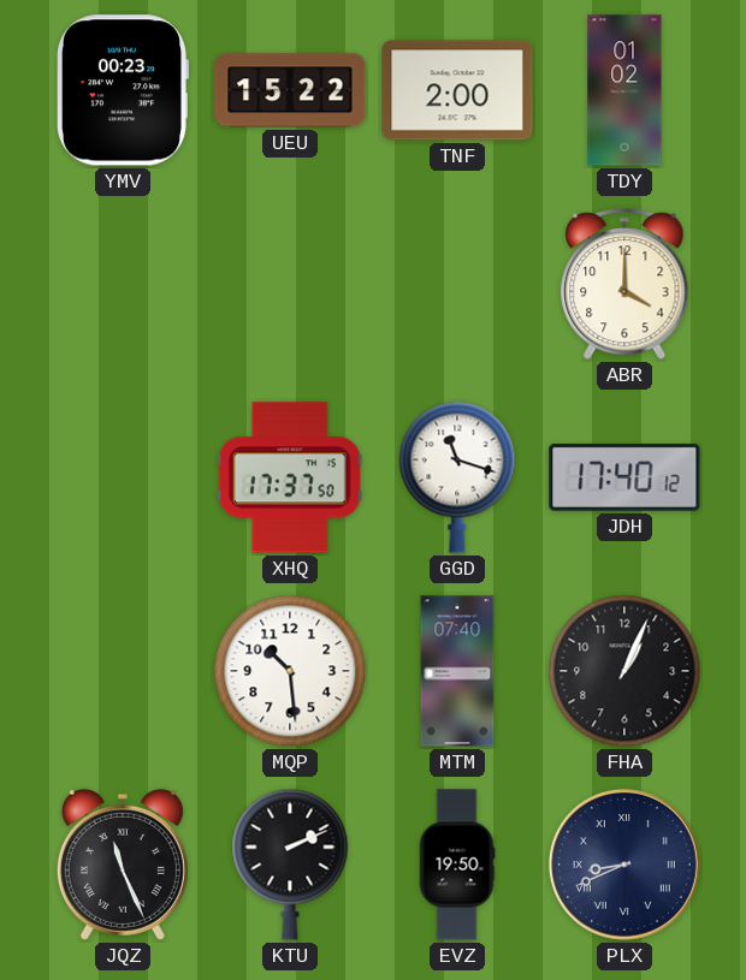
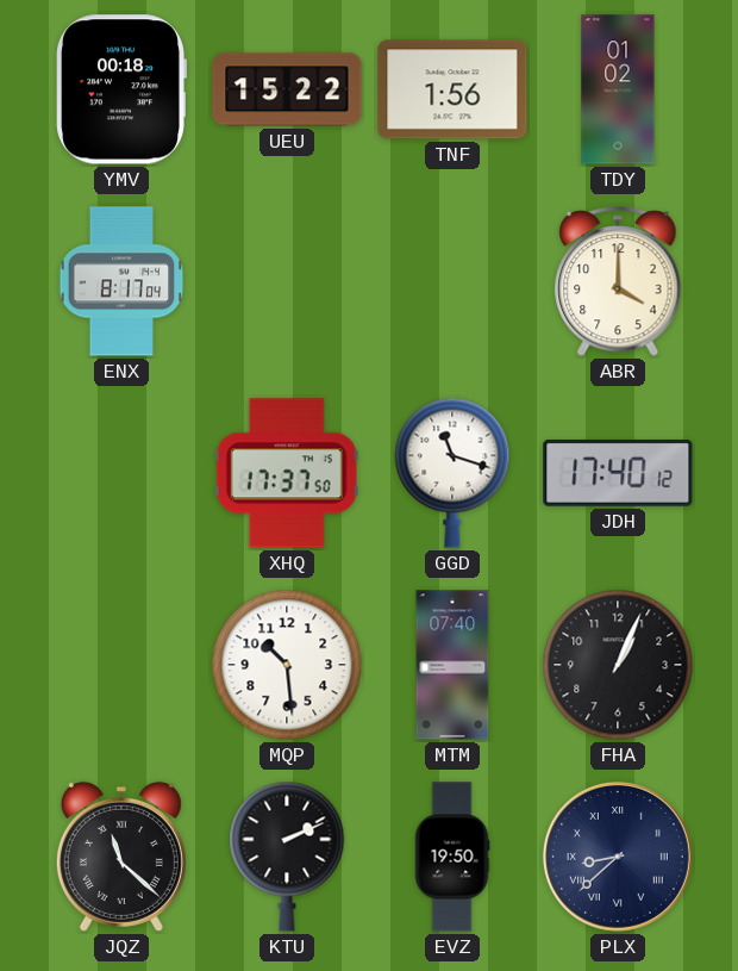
YMV: 00:23 -> 00:18 (121, 89)
TNF: 2:00 -> 1:56 (452, 89)
ENX: none -> 8:17 (121, 281)
JQZ: 11:26 -> 11:22 (121, 857)
PLX: 8:41 -> 8:38 (618, 857)
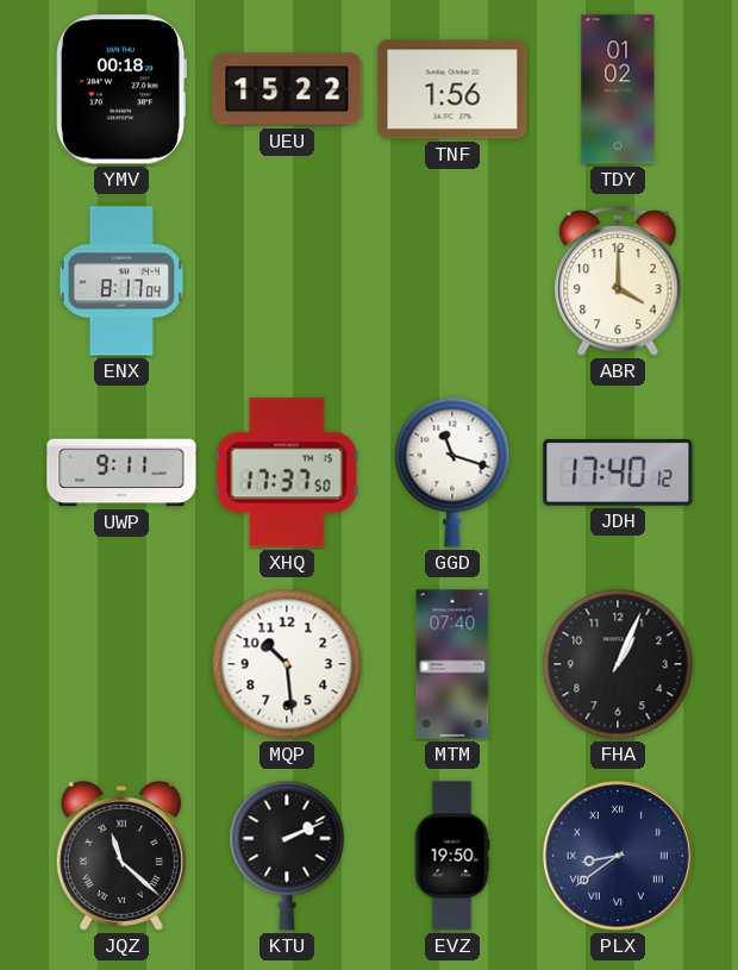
UWP: none -> 9:11 (121, 473)
PLX: 8:38 -> 8:39 (618, 856)
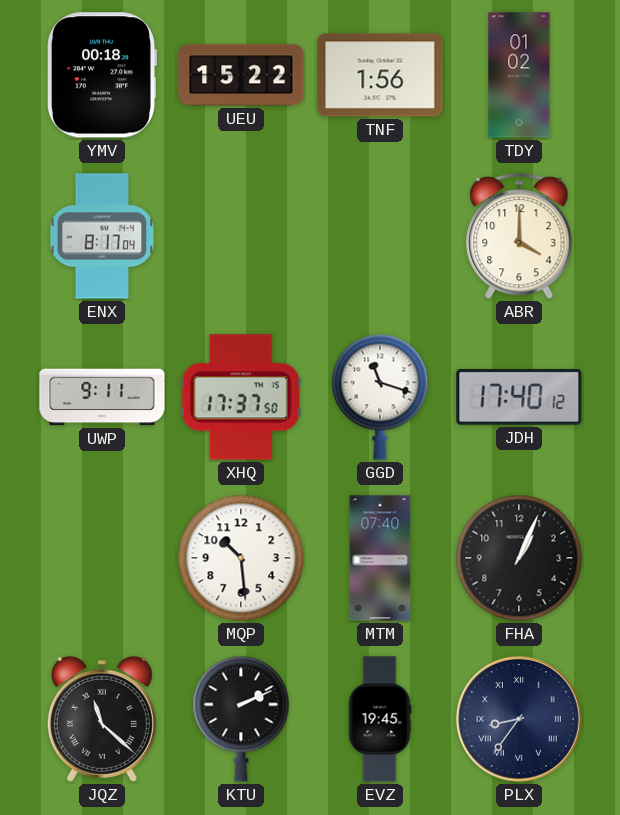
EVZ: 19:50 -> 19:45 (380, 719)
PLX: 8:39 -> 8:36 (519, 719)
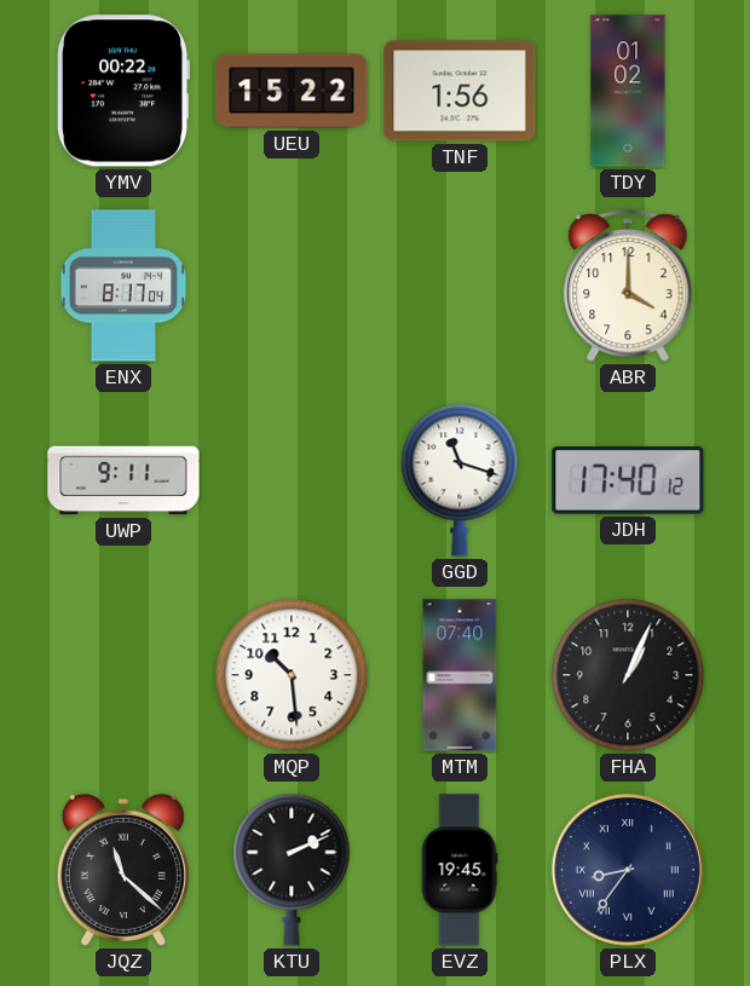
YMV: 00:18 -> 00:22 (123, 91)
XHQ: 17:37 -> none (241, 397)
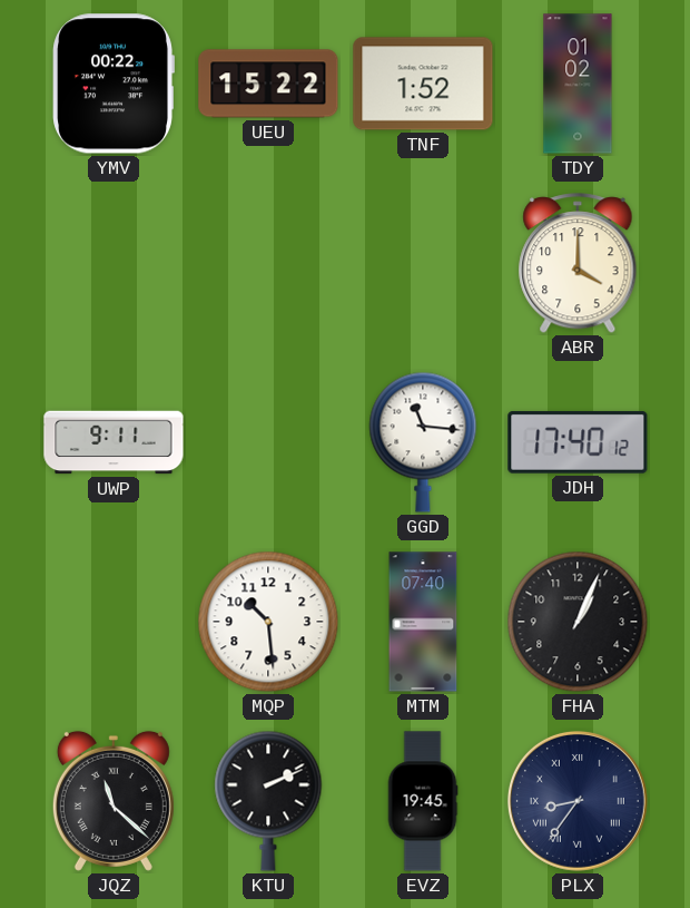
TNF: 1:56 -> 1:52 (423, 84)
ENX: 8:17 -> none (123, 286)
GGD: 11:18 -> 11:16 (423, 442)
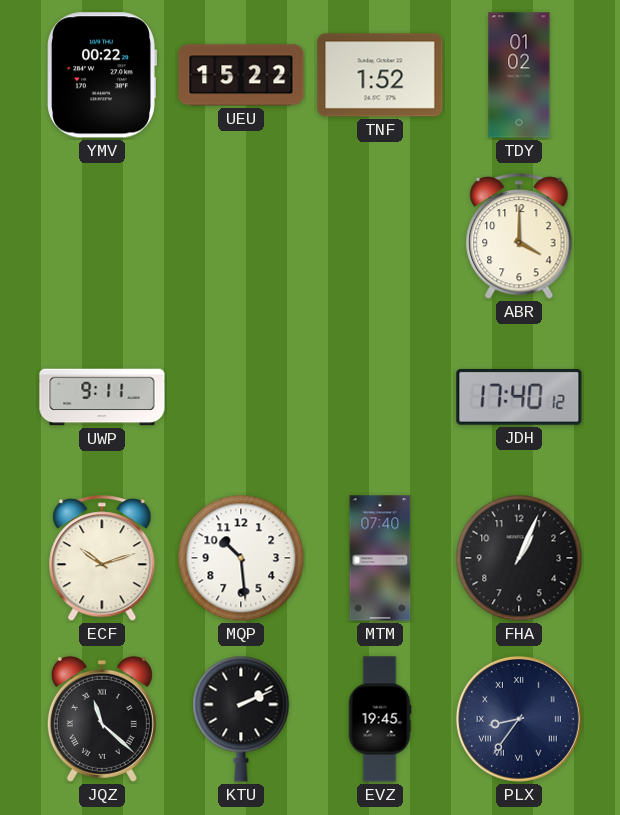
GGD: 11:16 -> none (423, 442)
ECF: none -> 10:12 (102, 559)
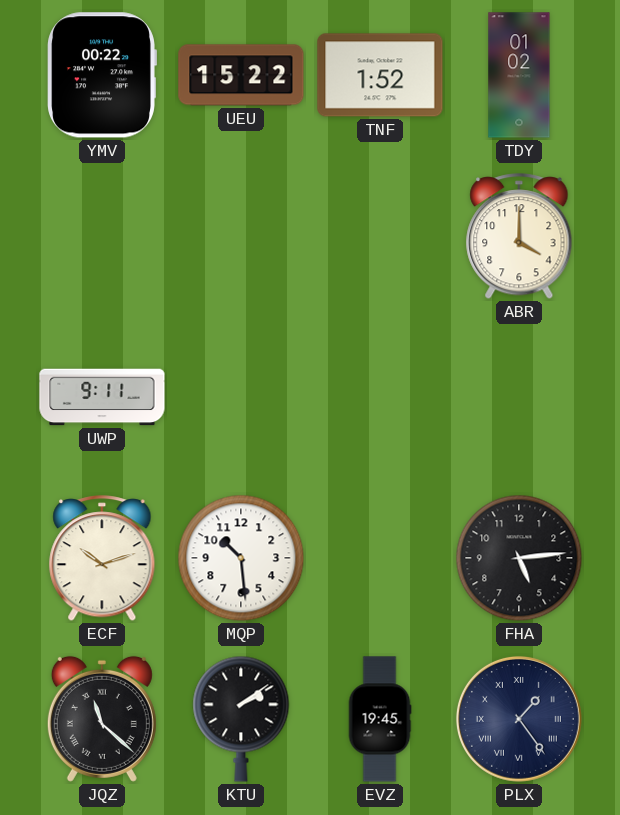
JDH: 17:40 -> none (519, 397)
MTM: 07:40 -> none (380, 558)
FHA: 1:04 -> 5:14 (519, 558)
KTU: 2:11 -> 2:09 (241, 719)
PLX: 8:36 -> 1:24 (519, 719)
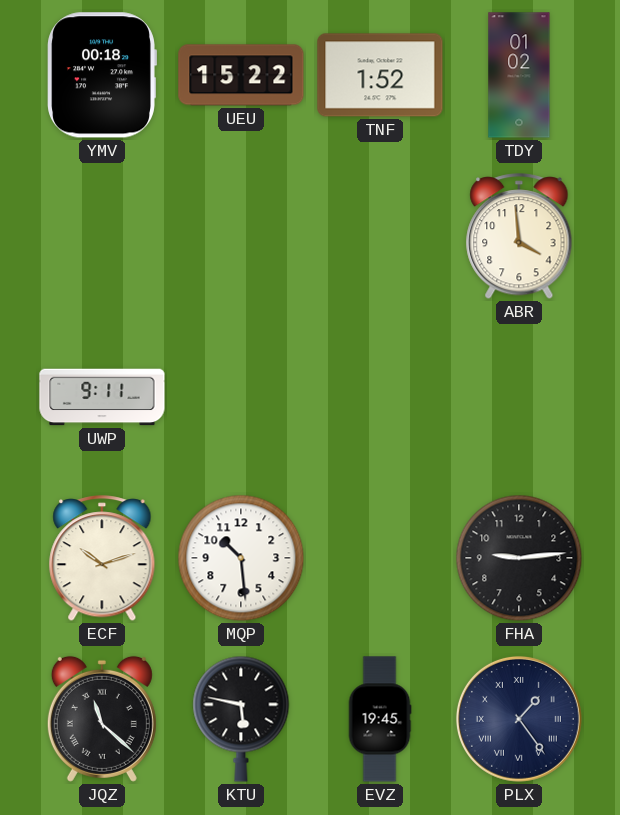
YMV: 00:22 -> 00:18 (102, 75)
ABR: 4:00 -> 3:59 (519, 237)
FHA: 5:14 -> 9:14 (519, 558)
KTU: 2:09 -> 5:47 (241, 719)
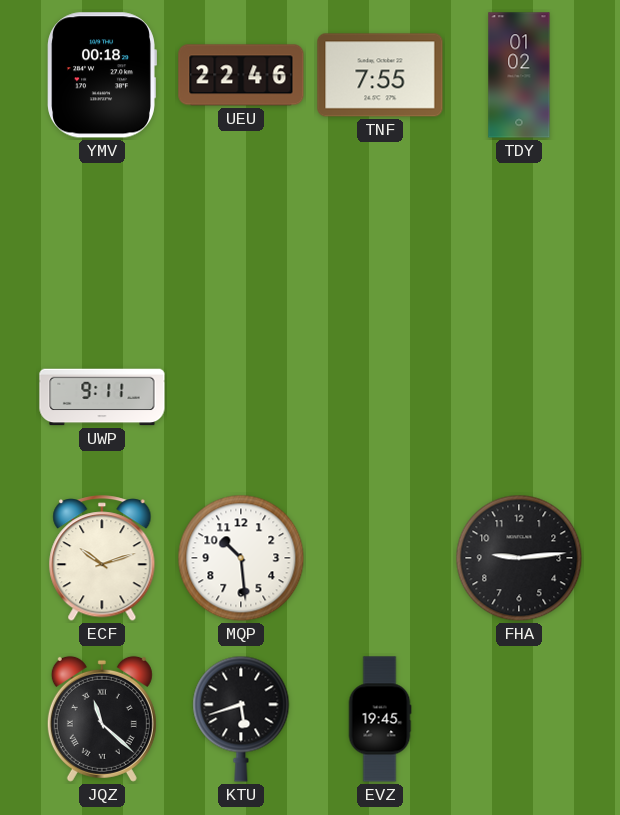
UEU: 15:22 -> 22:46 (241, 75)
TNF: 1:52 -> 7:55 (380, 75)
ABR: 3:59 -> none (519, 237)
KTU: 5:47 -> 5:42 (241, 719)
PLX: 1:24 -> none (519, 719)
